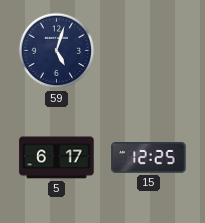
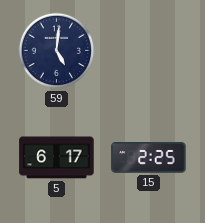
59: 5:03 -> 5:01 (57, 51)
15: 12:25 -> 2:25 (149, 158)
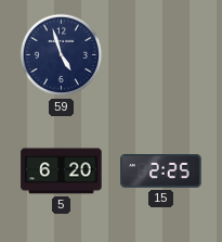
59: 5:01 -> 4:57 (62, 55)
5: 6:17 -> 6:20 (62, 171)
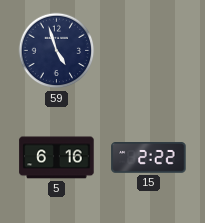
5: 6:20 -> 6:16 (57, 158)
15: 2:25 -> 2:22 (149, 158)
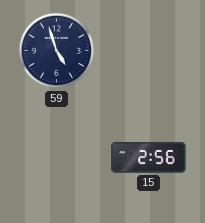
5: 6:16 -> none (57, 158)
15: 2:22 -> 2:56 (149, 158)
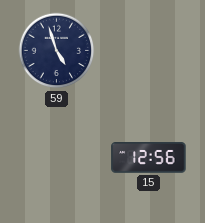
15: 2:56 -> 12:56 (149, 158)
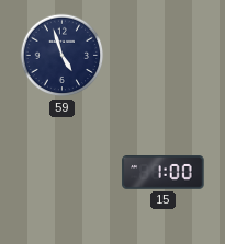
15: 12:56 -> 1:00 (164, 173)
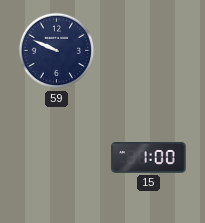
59: 4:57 -> 9:49 (57, 51)
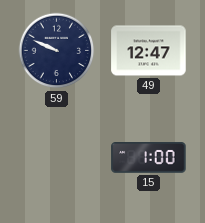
49: none -> 12:47 (149, 51)
